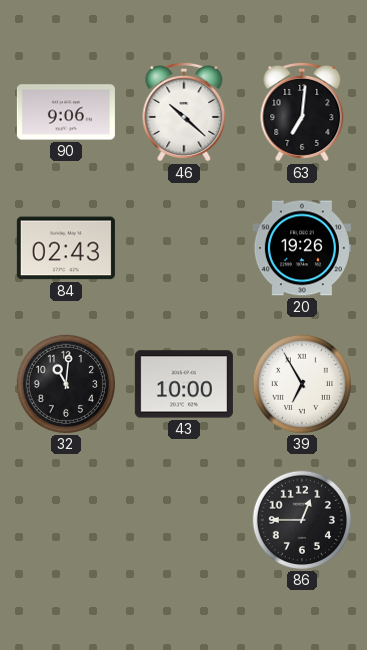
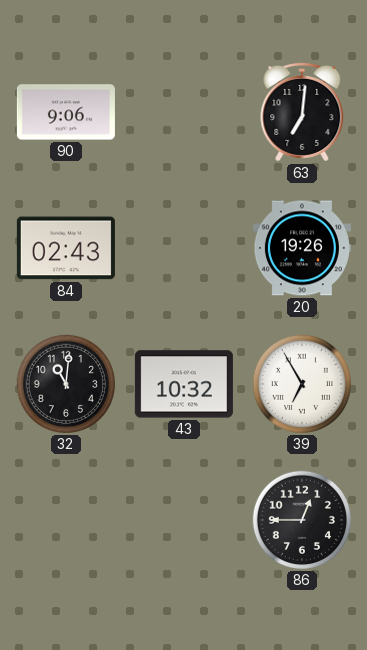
46: 10:22 -> none (184, 112)
43: 10:00 -> 10:32 (184, 384)
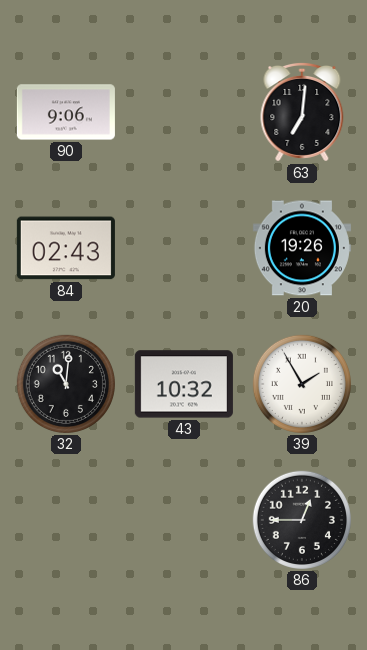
39: 6:55 -> 1:55 (302, 384)
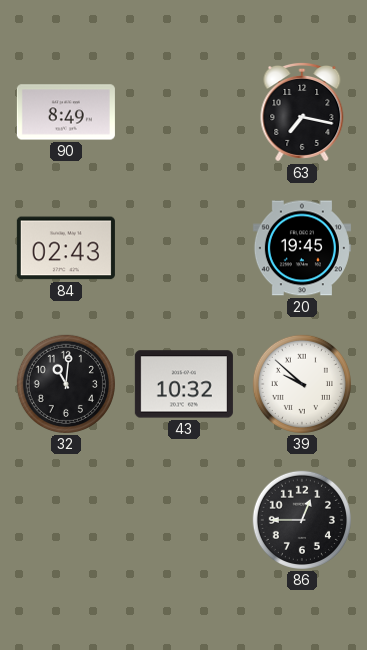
90: 9:06 -> 8:49 (66, 112)
63: 7:01 -> 7:17 (302, 112)
20: 19:26 -> 19:45 (302, 248)
39: 1:55 -> 9:52 (302, 384)
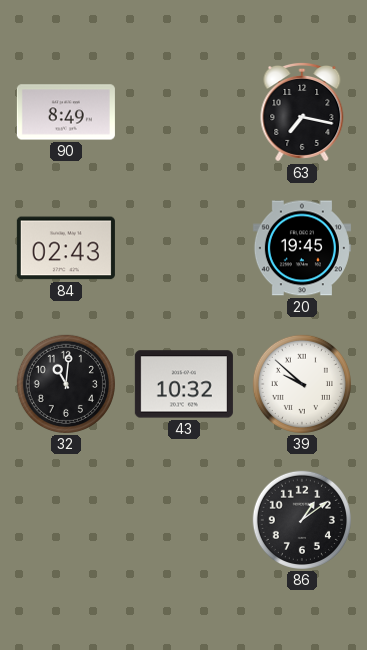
86: 12:45 -> 1:09 (302, 520)
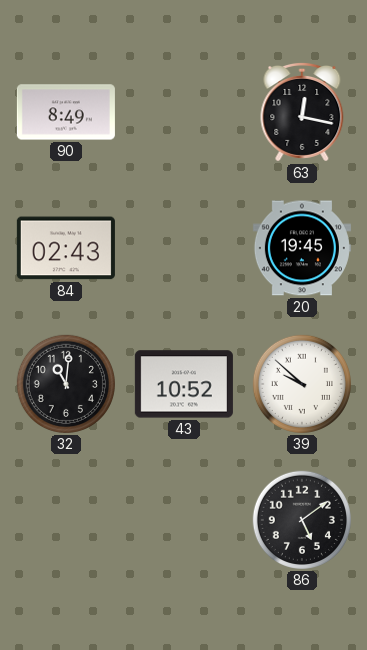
63: 7:17 -> 12:17 (302, 112)
43: 10:32 -> 10:52 (184, 384)
86: 1:09 -> 5:09 (302, 520)
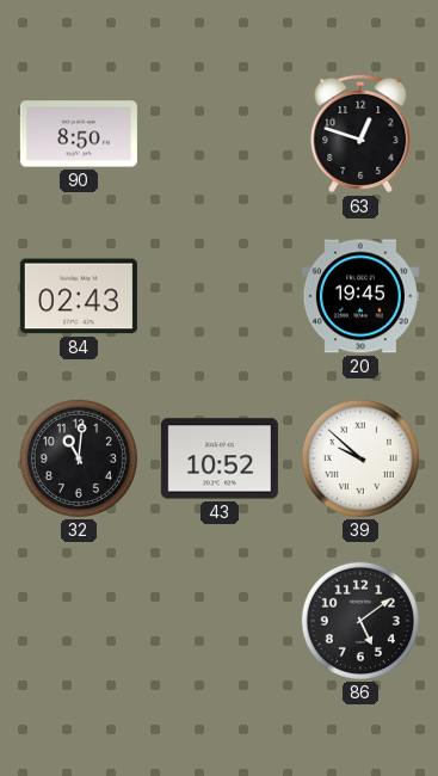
90: 8:49 -> 8:50 (79, 134)
63: 12:17 -> 12:48 (360, 134)
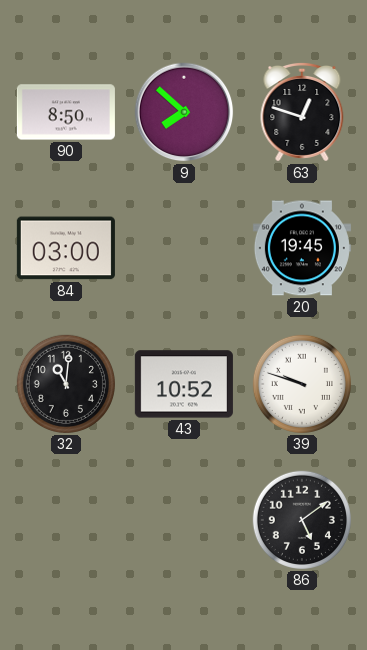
9: none -> 7:52 (184, 112)
84: 02:43 -> 03:00 (66, 248)
39: 9:52 -> 9:48 (302, 384)
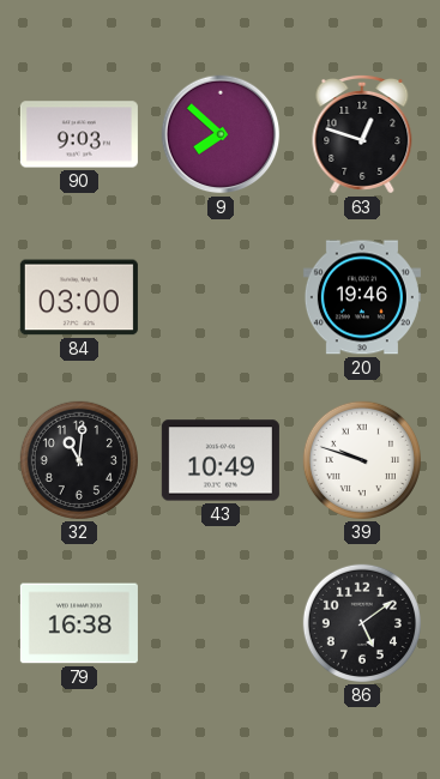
90: 8:50 -> 9:03 (79, 134)
20: 19:45 -> 19:46 (362, 297)
43: 10:52 -> 10:49 (221, 460)
79: none -> 16:38 (79, 623)
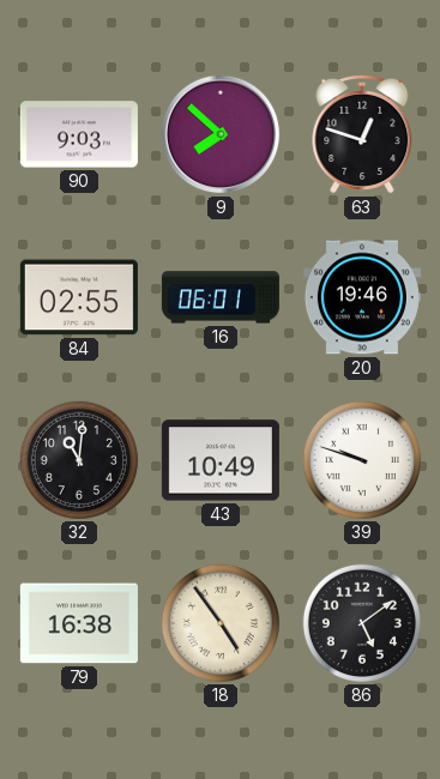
84: 03:00 -> 02:55 (79, 297)
16: none -> 06:01 (221, 297)
18: none -> 4:54 (221, 623)
